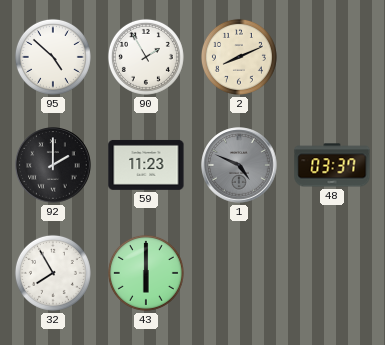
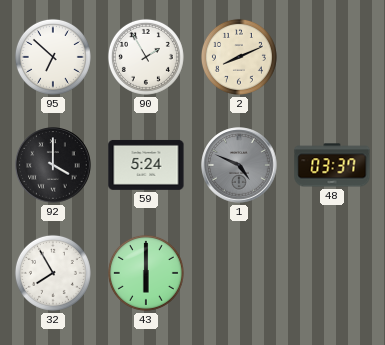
95: 4:52 -> 6:52 (53, 57)
92: 2:00 -> 4:00 (53, 165)
59: 11:23 -> 5:24 (146, 165)
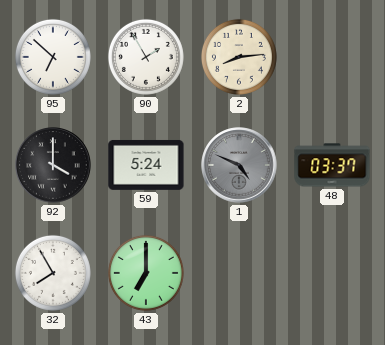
2: 8:11 -> 8:14 (239, 57)
43: 6:00 -> 7:00 (146, 273)
